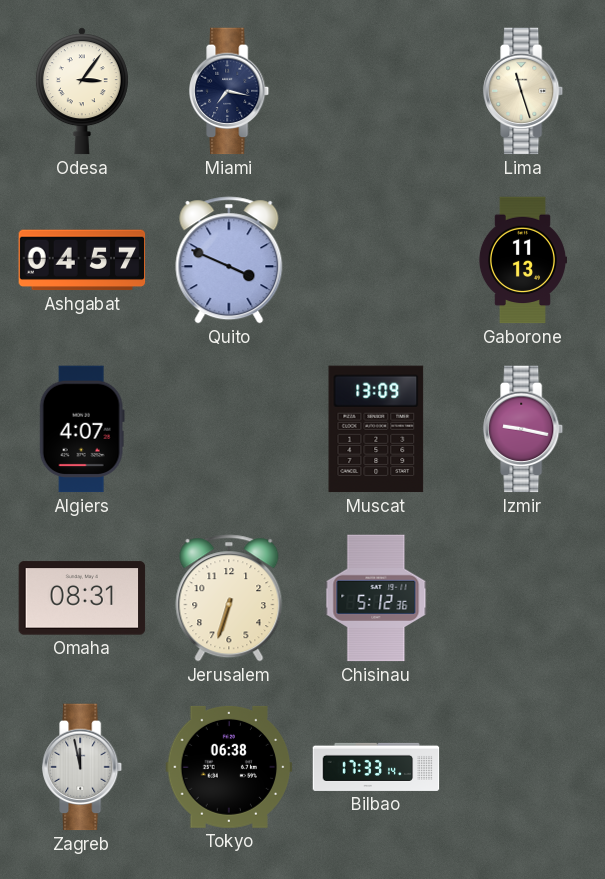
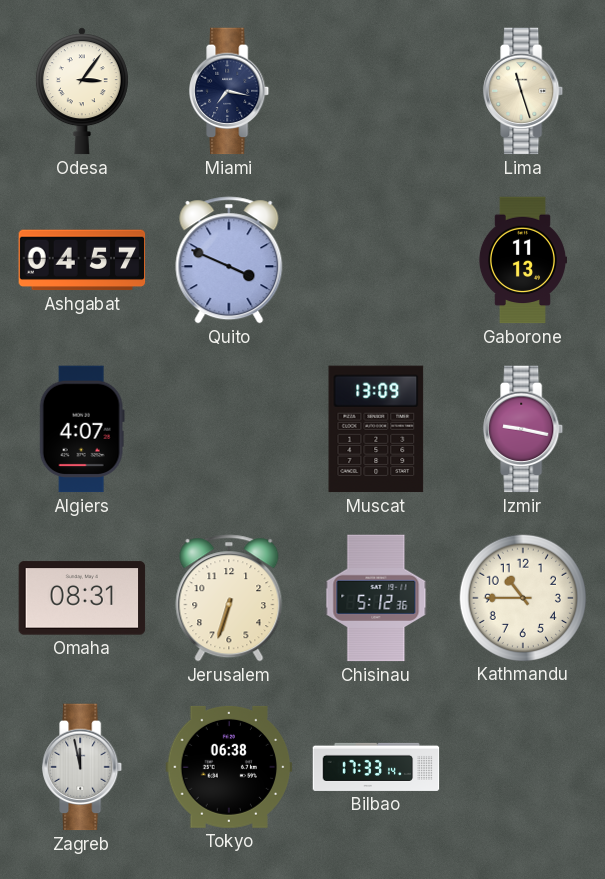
Kathmandu: none -> 10:45 (522, 597)
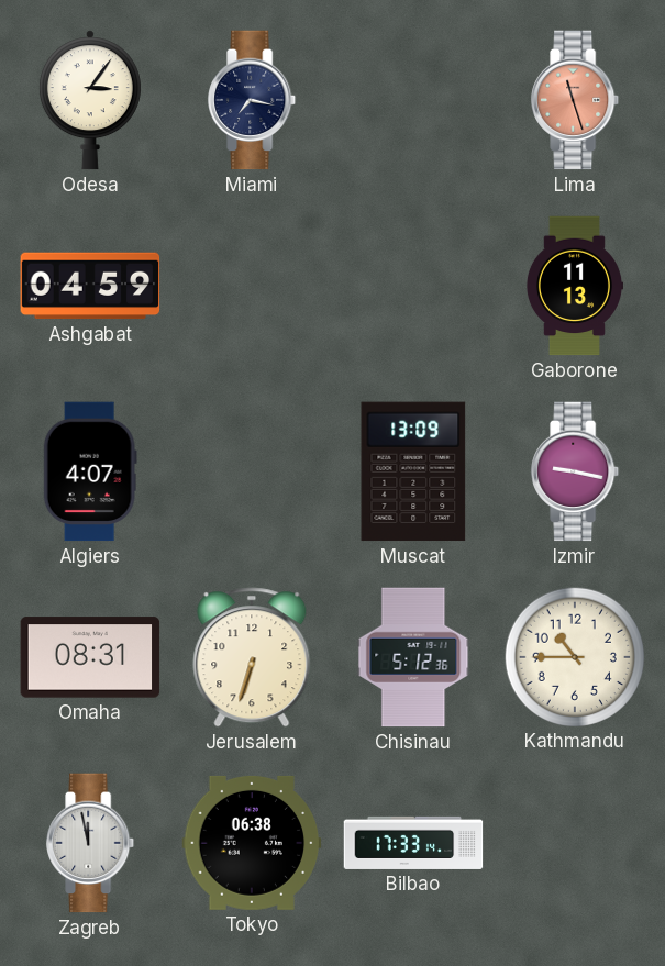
Lima dial: cream -> salmon (576, 100)
Ashgabat: 04:57 -> 04:59 (90, 286)
Quito: 3:49 -> none (229, 260)
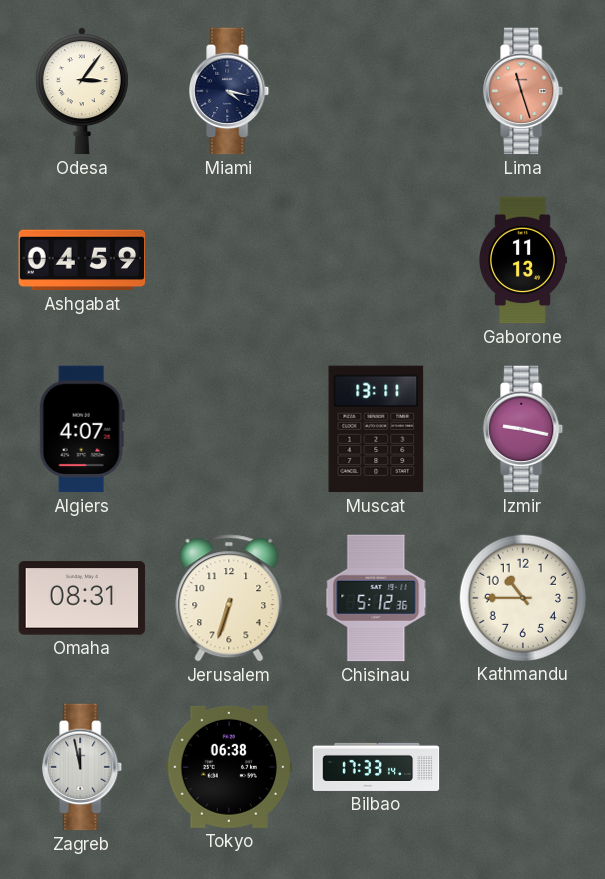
Miami: 7:17 -> 4:17 (230, 91)
Muscat: 13:09 -> 13:11 (376, 429)
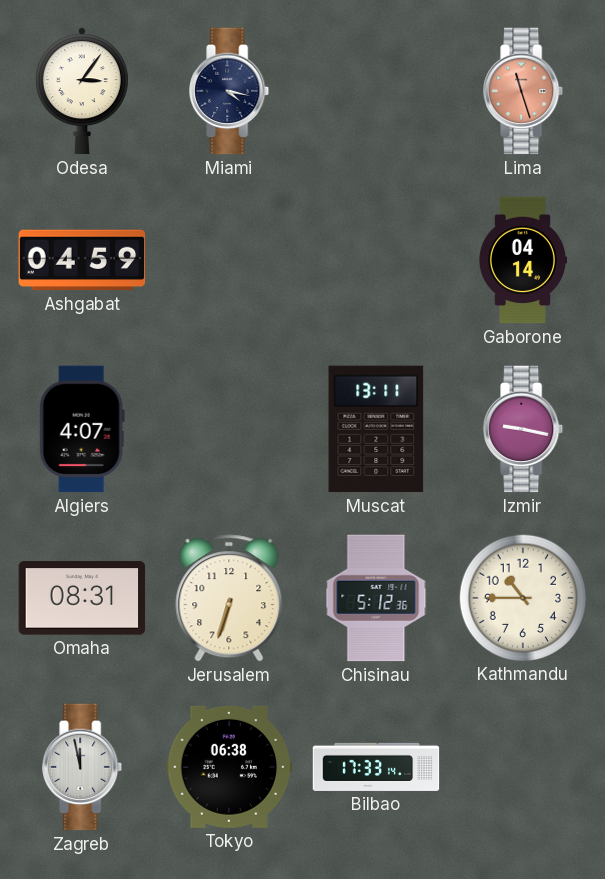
Gaborone: 11:13 -> 04:14 (522, 260)
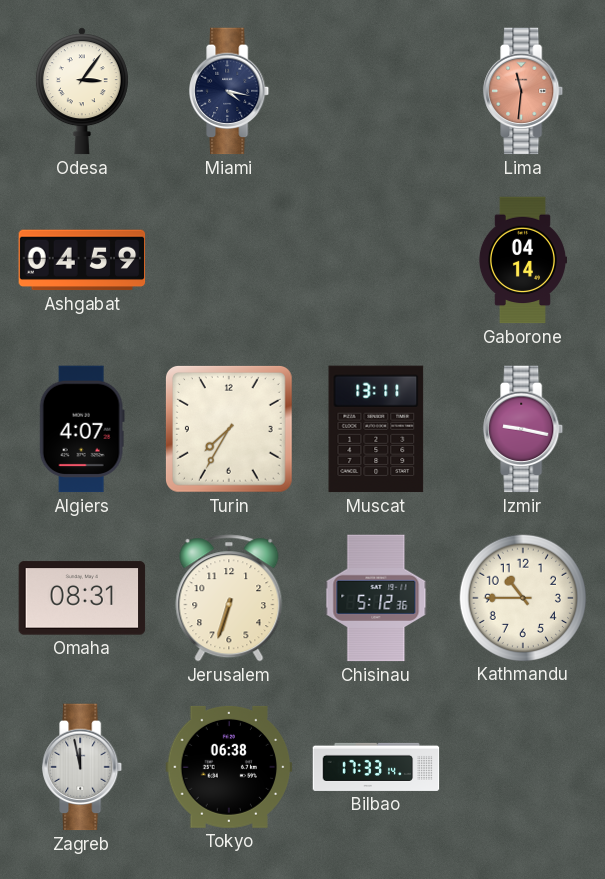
Lima: 11:27 -> 11:31 (524, 91)
Turin: none -> 7:35 (229, 429)
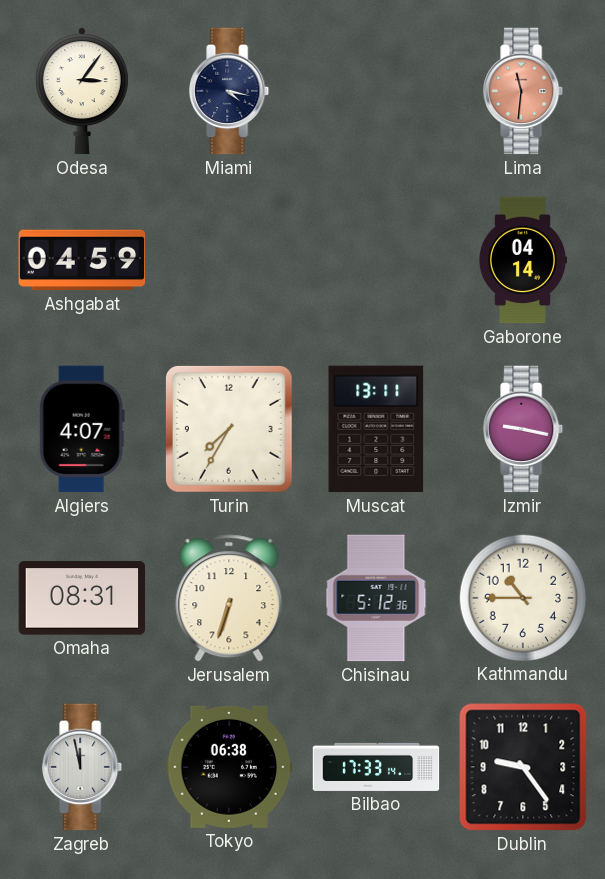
Dublin: none -> 9:24 (523, 767)
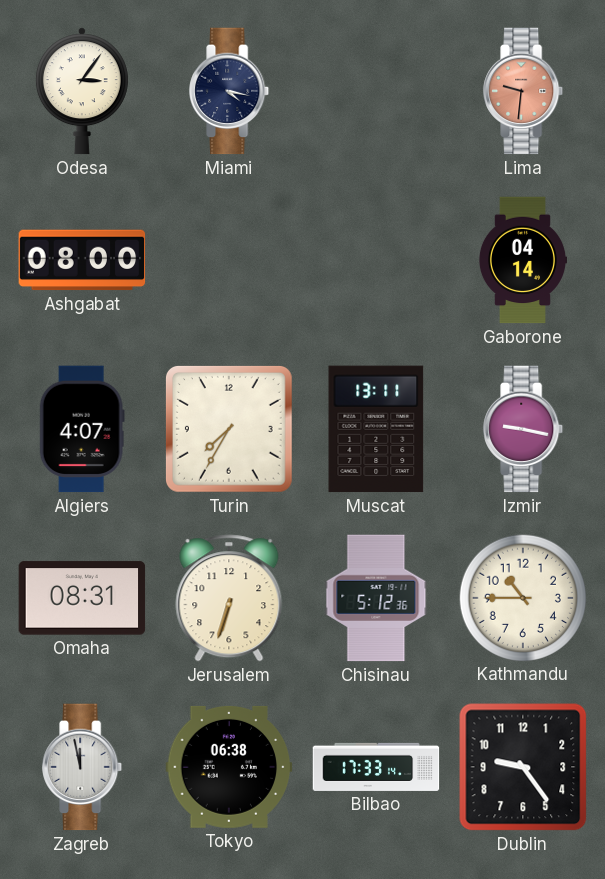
Lima: 11:31 -> 9:31 (524, 91)
Ashgabat: 04:59 -> 08:00 (82, 260)
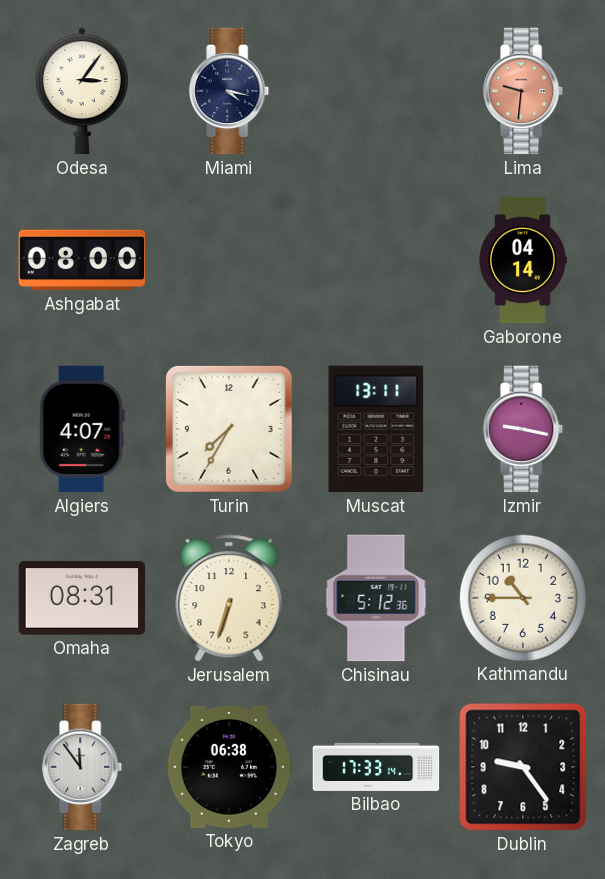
Zagreb: 11:58 -> 11:54 (83, 767)
